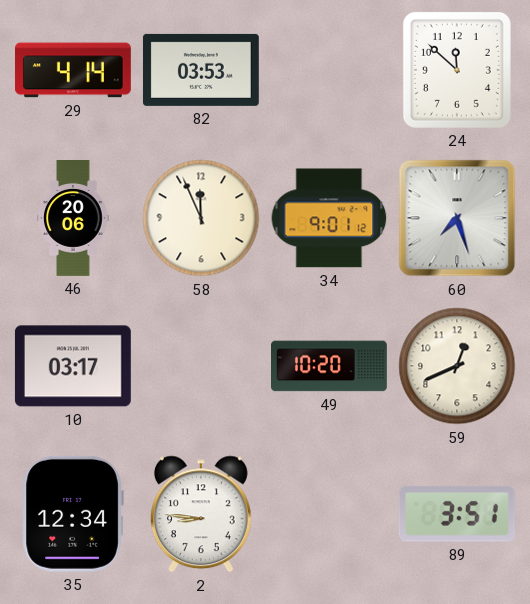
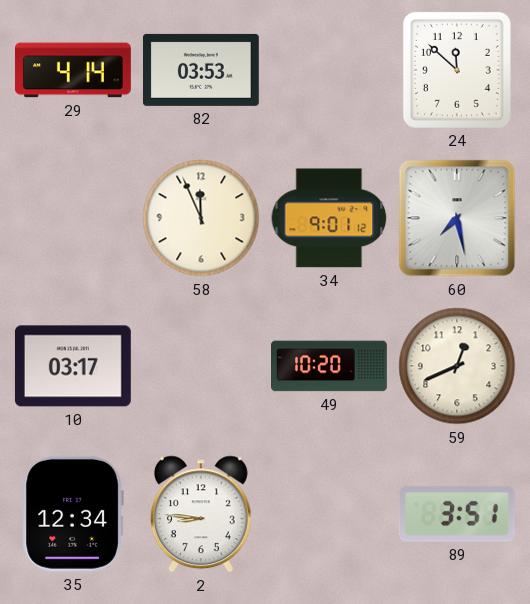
46: 20:06 -> none (73, 219)
60: 7:27 -> 7:28 (457, 218)
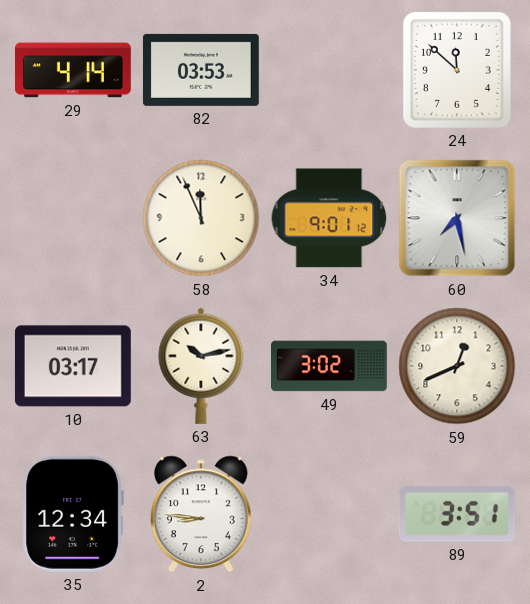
63: none -> 10:13 (201, 366)
49: 10:20 -> 3:02 (330, 366)
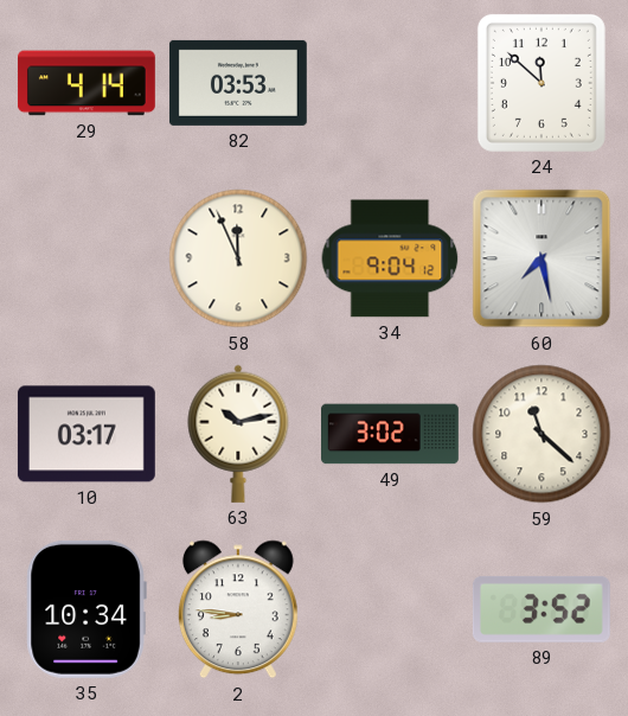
34: 9:01 -> 9:04 (390, 258)
59: 12:41 -> 11:22 (542, 434)
35: 12:34 -> 10:34 (86, 609)
89: 3:51 -> 3:52 (542, 609)
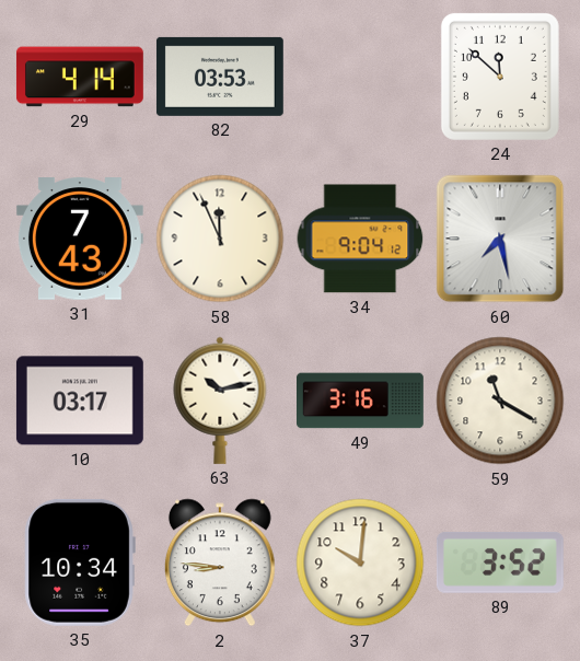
31: none -> 7:43 (80, 239)
49: 3:02 -> 3:16 (361, 401)
59: 11:22 -> 11:20 (500, 401)
37: none -> 10:01 (360, 563)
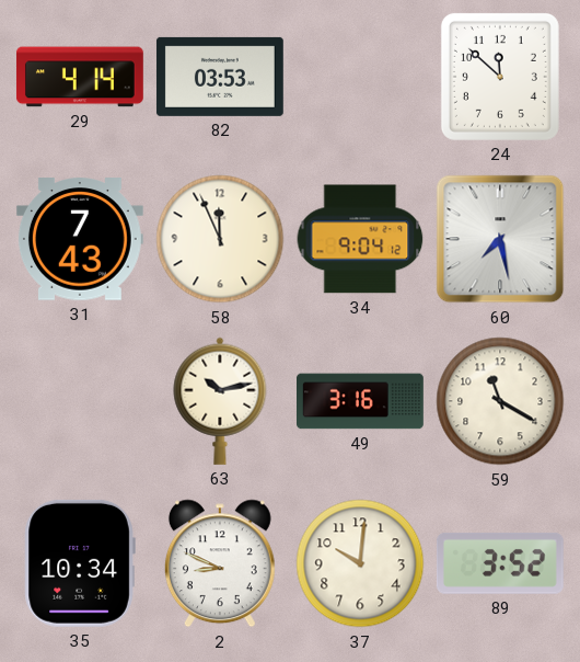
10: 03:17 -> none (80, 401)
2: 8:46 -> 8:49 (220, 563)
